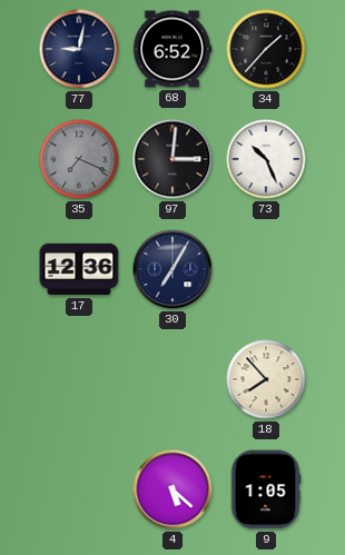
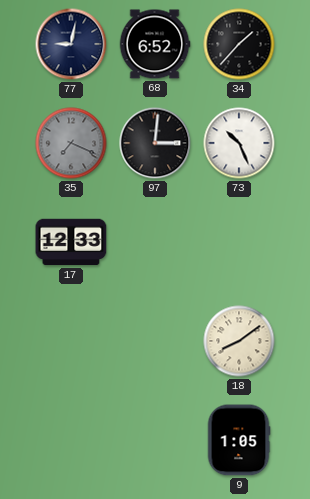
17: 12:36 -> 12:33 (71, 242)
30: 7:05 -> none (172, 269)
18: 7:53 -> 8:09 (239, 341)
4: 5:22 -> none (172, 489)
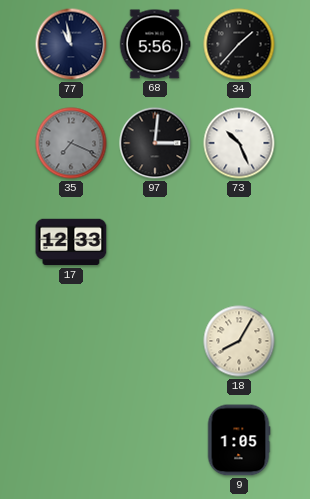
77: 9:02 -> 10:58 (71, 44)
68: 6:52 -> 5:56 (155, 44)
18: 8:09 -> 8:05 (239, 341)
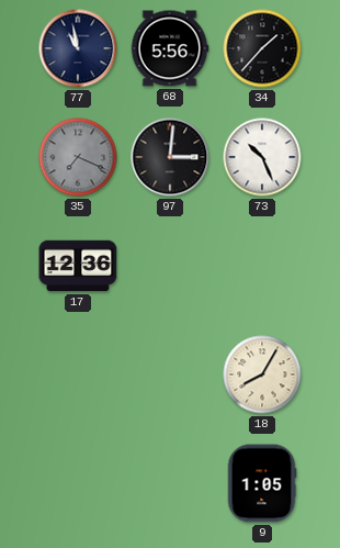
17: 12:33 -> 12:36 (78, 266)
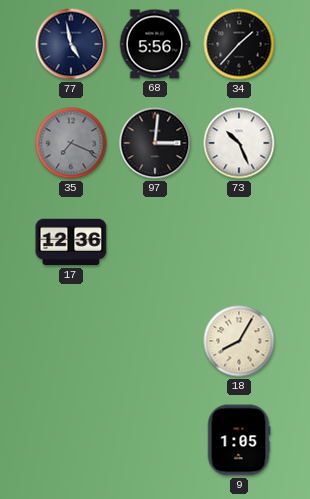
77: 10:58 -> 4:58 (71, 44)
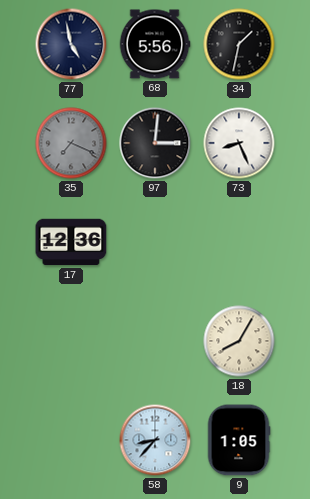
34: 1:37 -> 1:32 (239, 44)
73: 10:26 -> 8:26 (239, 143)
58: none -> 8:37 (155, 440)
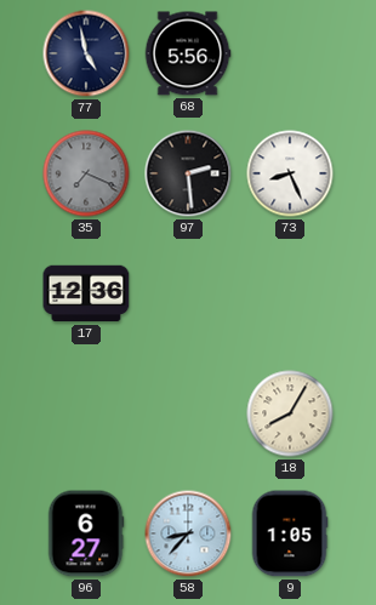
34: 1:32 -> none (239, 44)
97: 3:01 -> 2:29 (188, 173)
96: none -> 6:27 (86, 533)
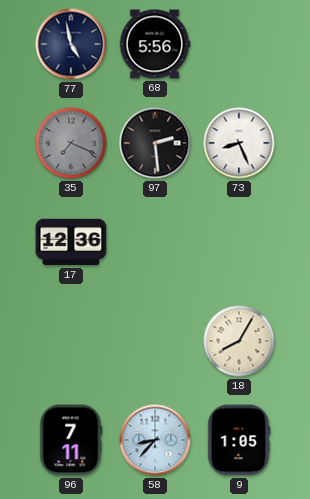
96: 6:27 -> 7:11 (71, 440)
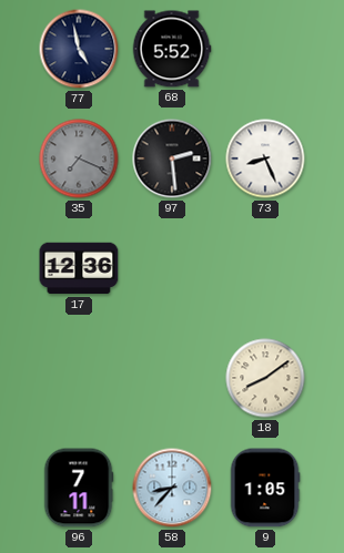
68: 5:56 -> 5:52 (172, 49)
18: 8:05 -> 8:09 (265, 378)
